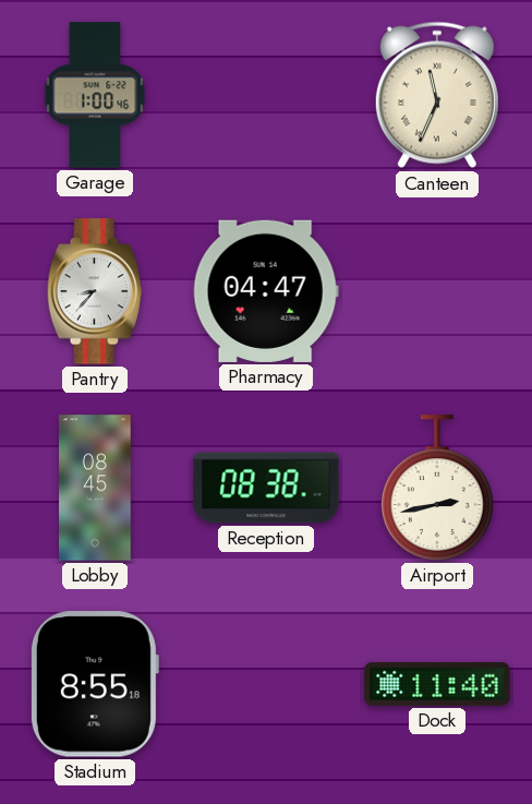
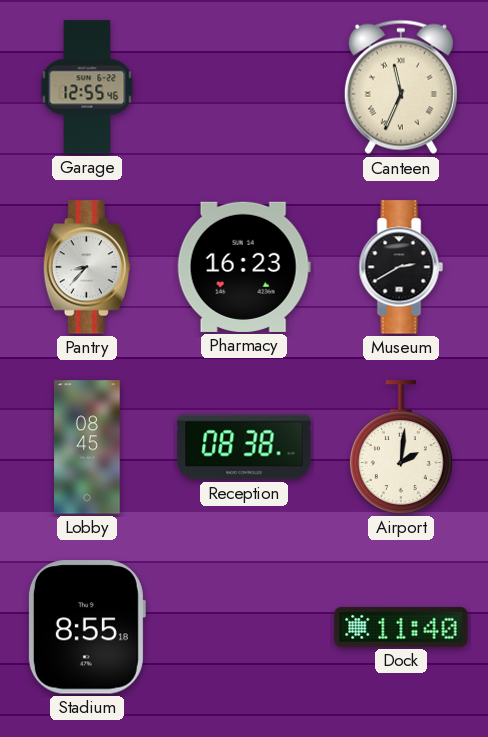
Garage: 1:00 -> 12:55 (87, 87)
Pharmacy: 04:47 -> 16:23 (244, 267)
Museum: none -> 2:40 (401, 267)
Airport: 2:43 -> 2:01 (401, 447)
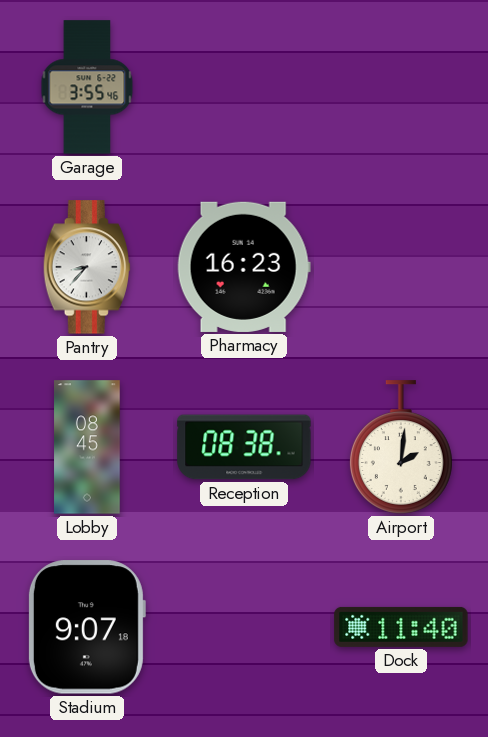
Garage: 12:55 -> 3:55 (87, 87)
Canteen: 11:34 -> none (401, 87)
Museum: 2:40 -> none (401, 267)
Stadium: 8:55 -> 9:07 (86, 627)
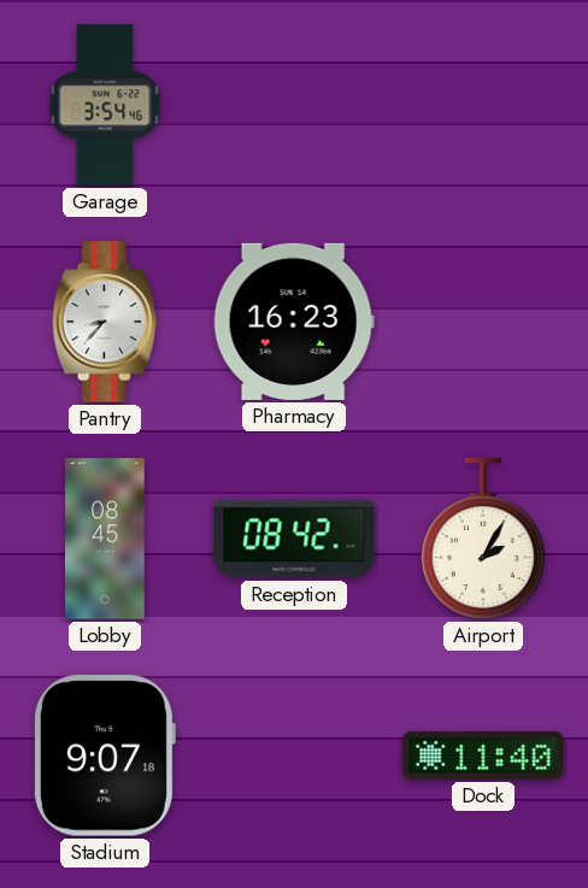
Garage: 3:55 -> 3:54 (105, 105)
Reception: 08:38 -> 08:42 (294, 539)
Airport: 2:01 -> 2:05 (483, 539)
